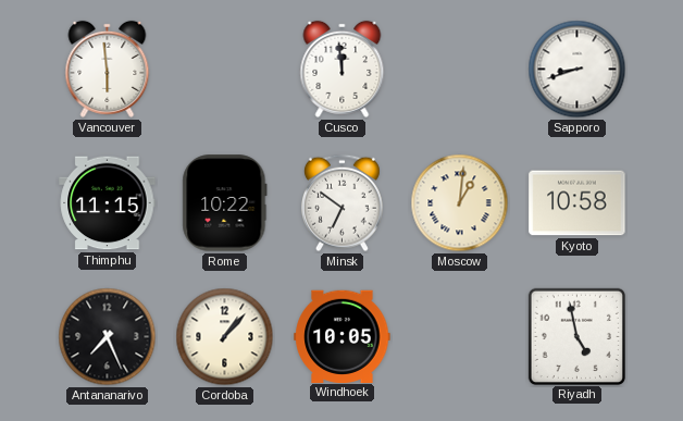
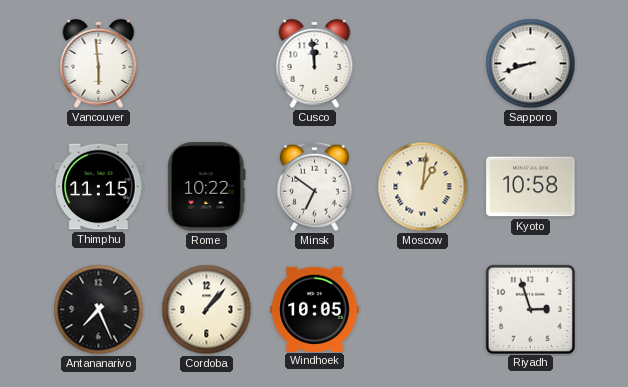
Riyadh: 4:58 -> 2:57 (530, 309)
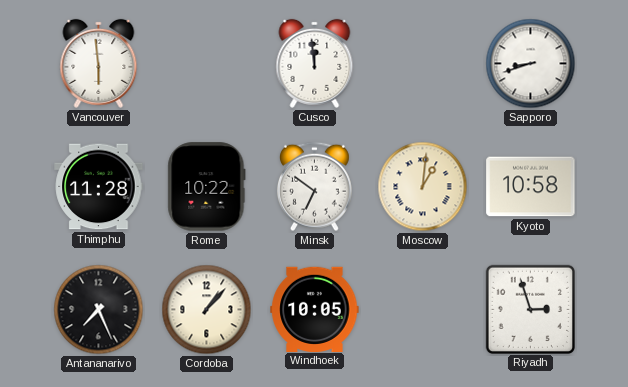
Thimphu: 11:15 -> 11:28 (99, 187)
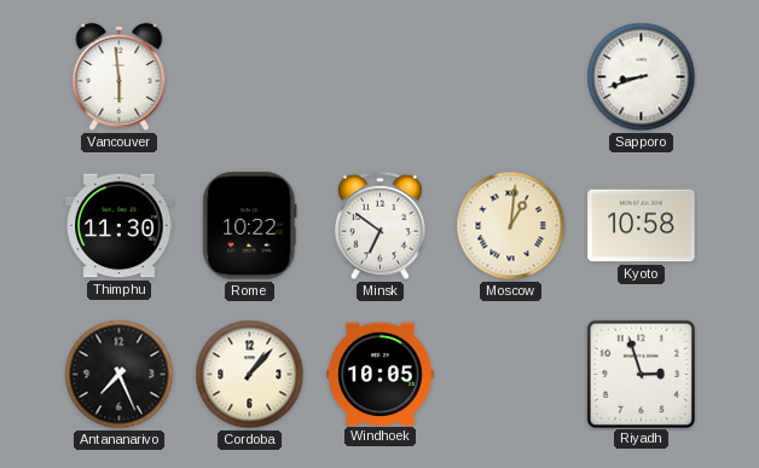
Cusco: 11:59 -> none (315, 63)
Thimphu: 11:28 -> 11:30 (120, 226)
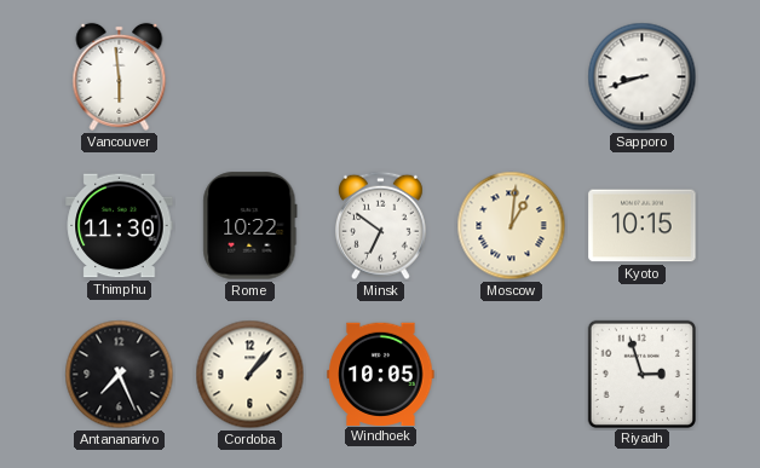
Kyoto: 10:58 -> 10:15 (643, 226)
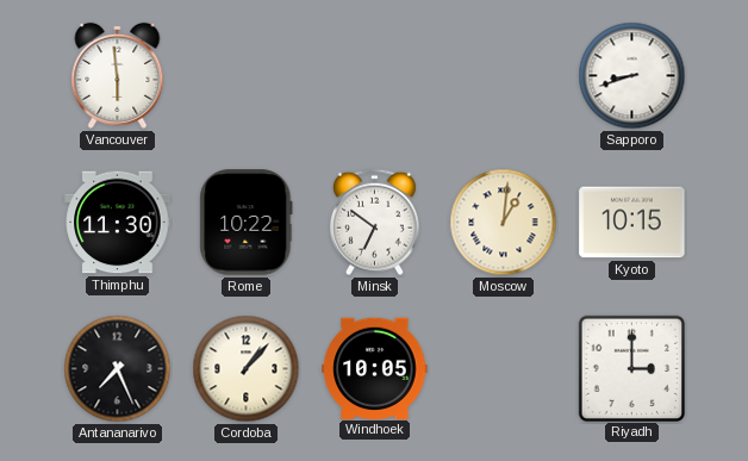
Riyadh: 2:57 -> 3:00 (631, 368)
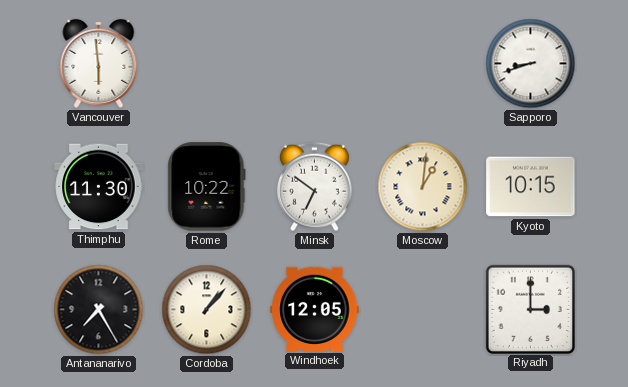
Antananarivo: 7:26 -> 7:25 (99, 310)
Windhoek: 10:05 -> 12:05 (315, 309)
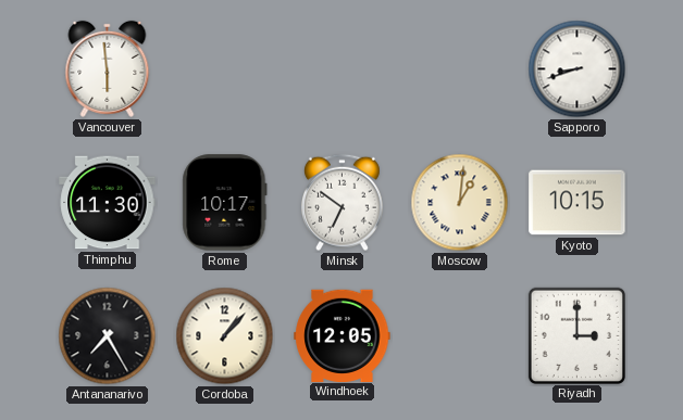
Rome: 10:22 -> 10:17 (225, 203)
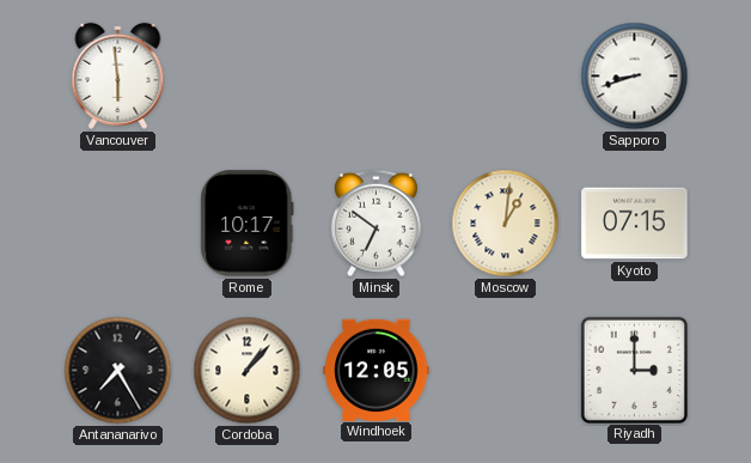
Thimphu: 11:30 -> none (108, 203)
Kyoto: 10:15 -> 07:15 (635, 224)
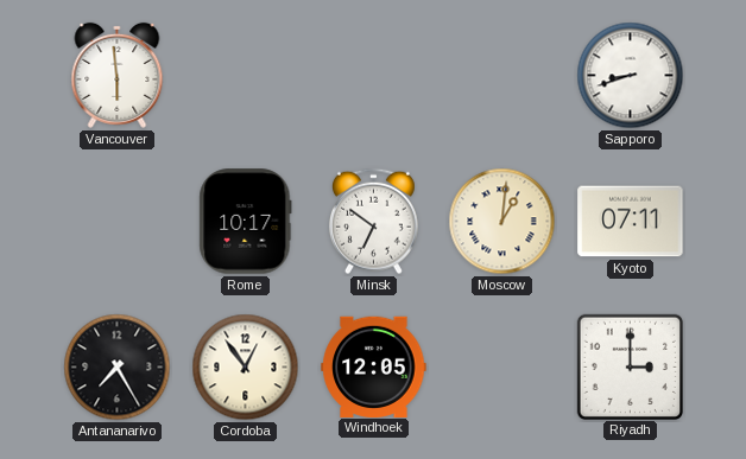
Kyoto: 07:15 -> 07:11 (631, 222)
Cordoba: 1:07 -> 12:54 (246, 368)
